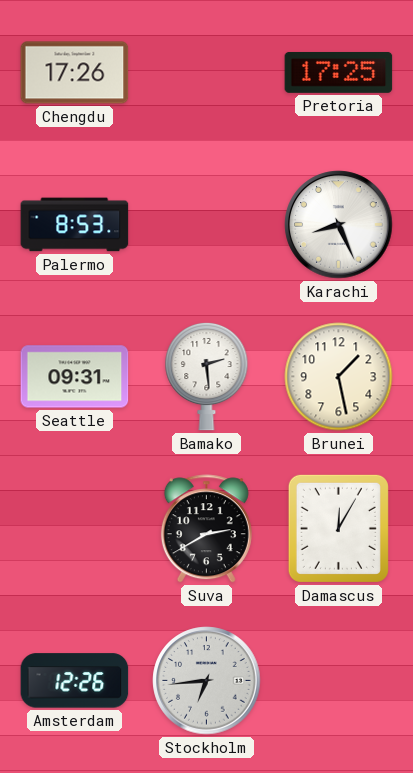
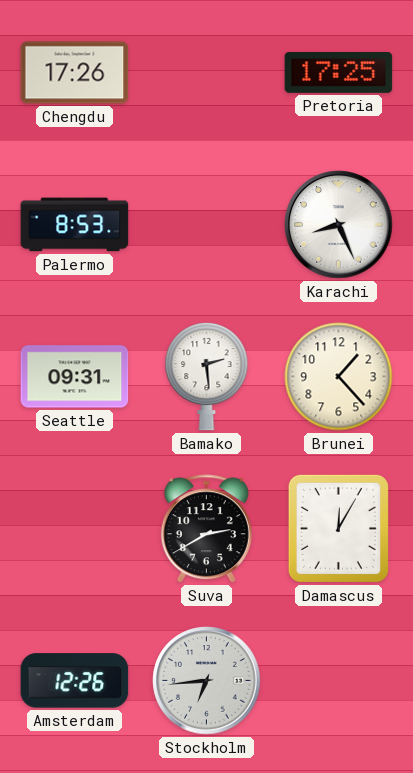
Brunei: 1:28 -> 1:23 (339, 377)
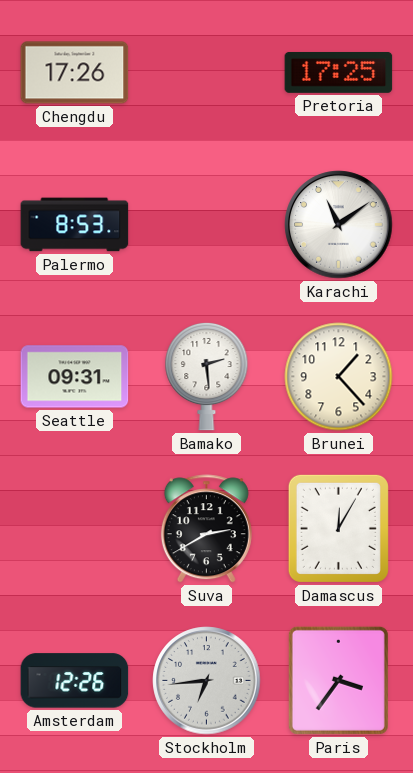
Karachi: 8:26 -> 11:09 (339, 225)
Paris: none -> 3:36 (338, 680)
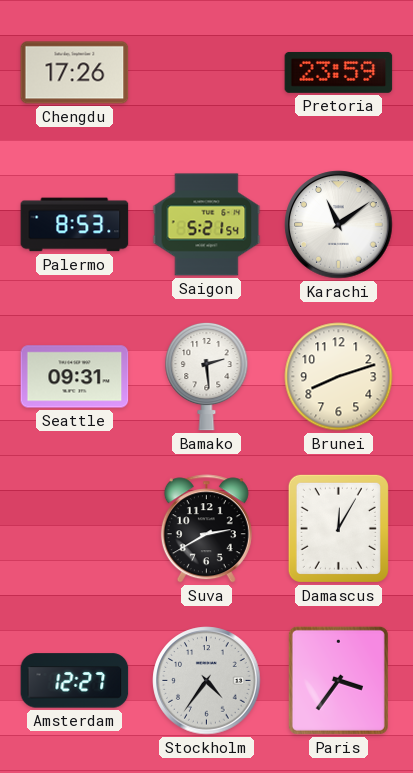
Pretoria: 17:25 -> 23:59 (339, 72)
Saigon: none -> 5:21 (207, 225)
Brunei: 1:23 -> 8:12 (339, 377)
Amsterdam: 12:26 -> 12:27 (75, 681)
Stockholm: 6:44 -> 4:36 (207, 681)
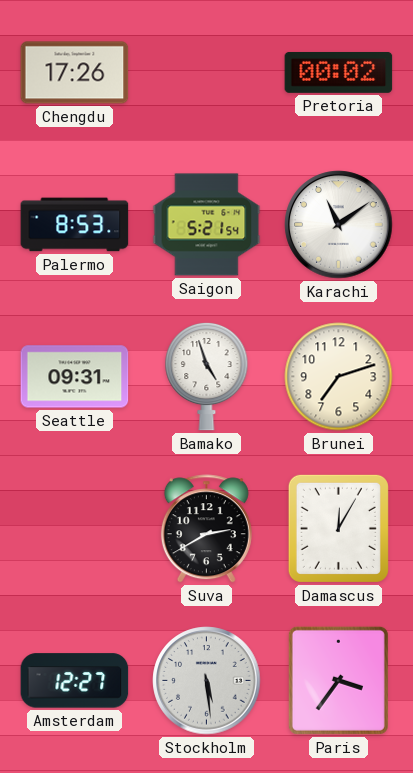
Pretoria: 23:59 -> 00:02 (339, 72)
Bamako: 2:29 -> 4:57 (207, 376)
Brunei: 8:12 -> 7:12 (339, 377)
Stockholm: 4:36 -> 5:29 (207, 681)
